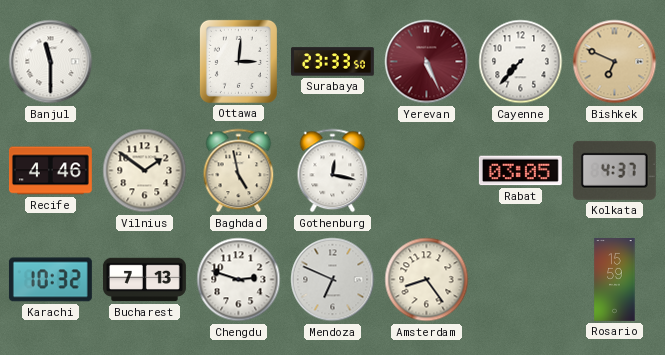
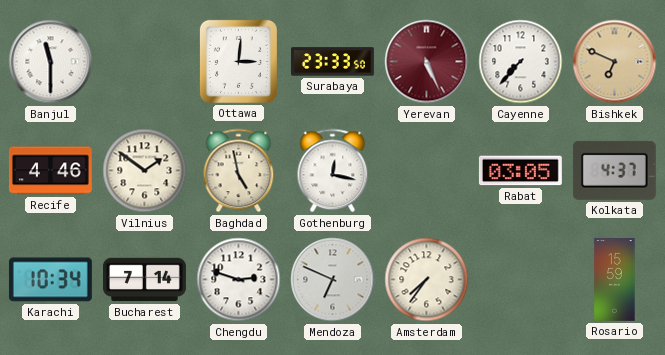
Karachi: 10:32 -> 10:34 (50, 280)
Bucharest: 7:13 -> 7:14 (145, 280)
Amsterdam: 8:24 -> 7:36 (427, 280)
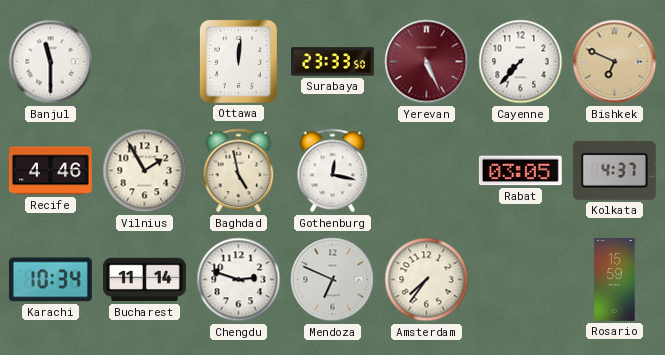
Ottawa: 3:01 -> 12:01 (238, 61)
Vilnius: 1:51 -> 1:55 (145, 171)
Bucharest: 7:14 -> 11:14 (145, 280)
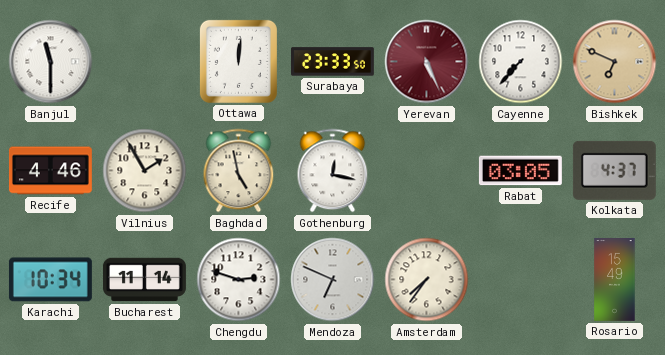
Rosario: 15:59 -> 15:49 (615, 280)
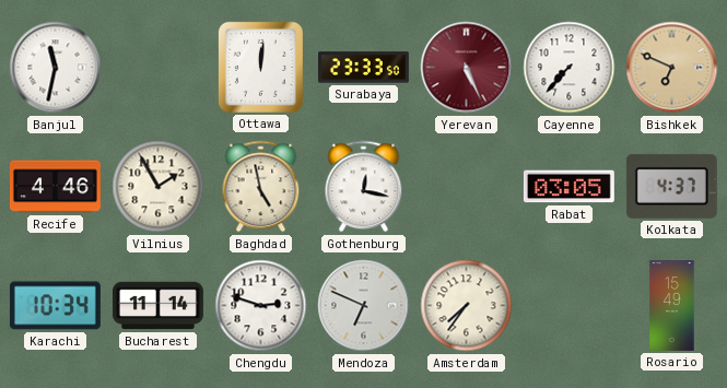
Banjul: 11:30 -> 11:32 (56, 68)
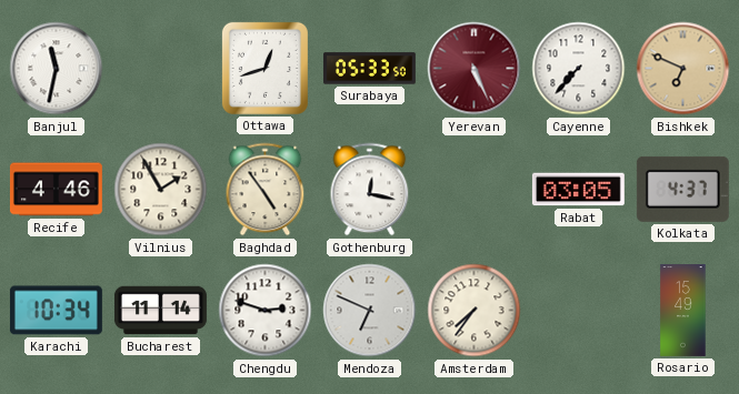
Ottawa: 12:01 -> 12:42 (264, 68)
Surabaya: 23:33 -> 05:33 (369, 69)
Baghdad: 4:58 -> 4:54 (266, 190)
